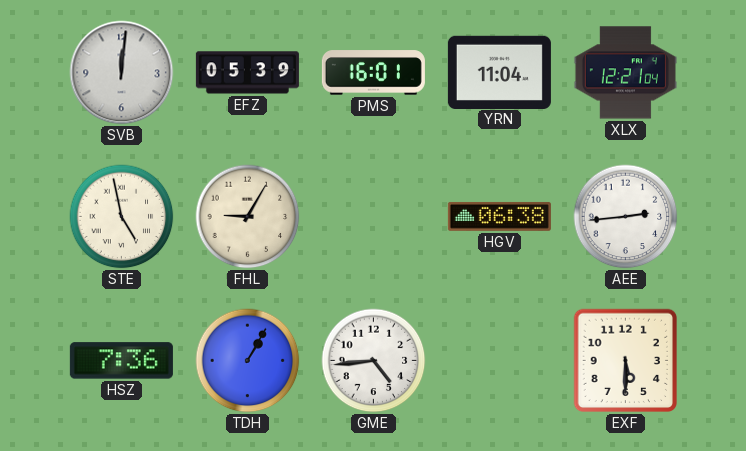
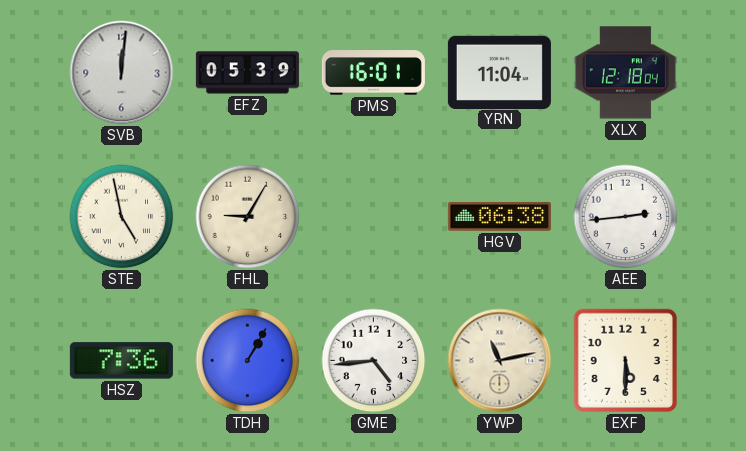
XLX: 12:21 -> 12:18 (625, 73)
YWP: none -> 11:13 (500, 361)
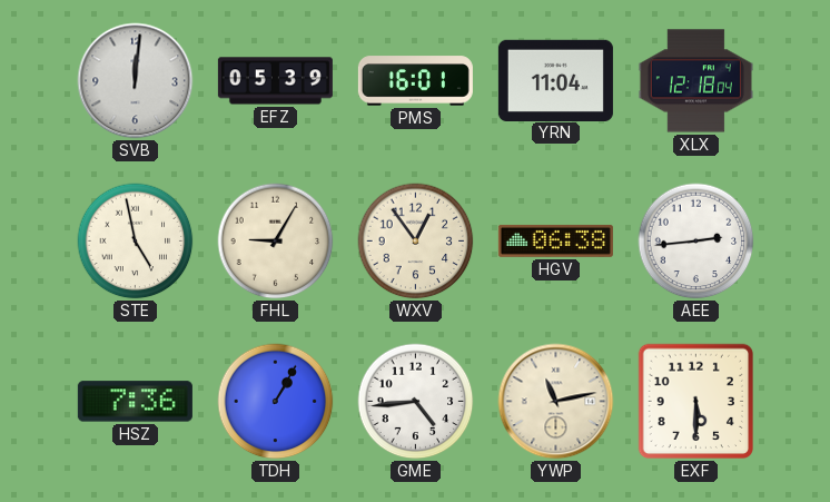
WXV: none -> 12:54 (416, 242)
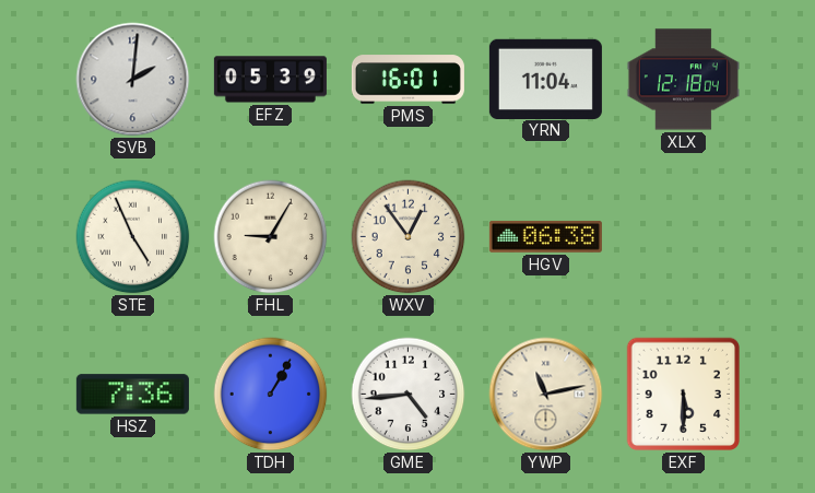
SVB: 12:01 -> 2:01 (133, 80)
STE: 4:58 -> 4:56 (133, 237)
AEE: 2:44 -> none (696, 242)
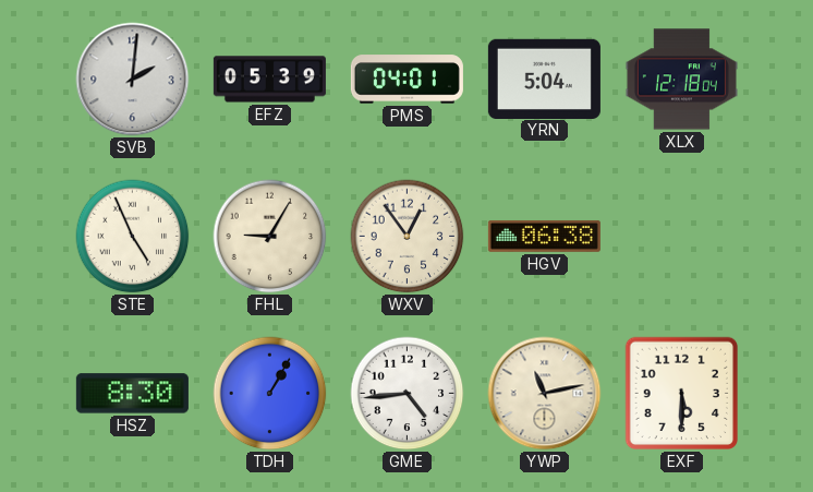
PMS: 16:01 -> 04:01 (406, 80)
YRN: 11:04 -> 5:04 (544, 79)
HSZ: 7:36 -> 8:30 (132, 394)
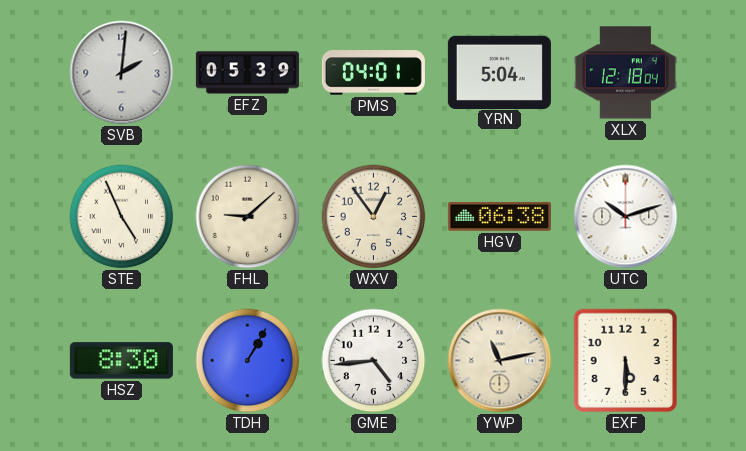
FHL: 9:05 -> 9:08 (248, 217)
UTC: none -> 10:12 (626, 217)
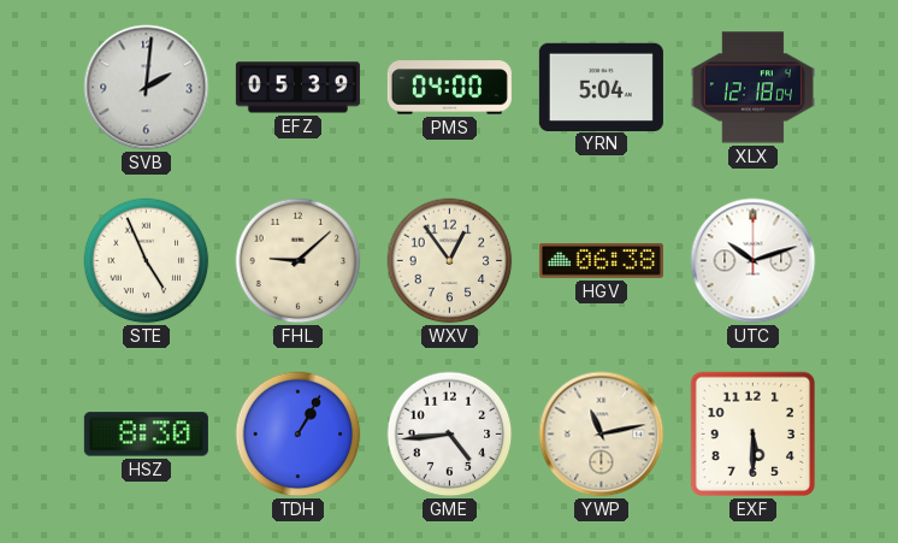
PMS: 04:01 -> 04:00 (449, 88)
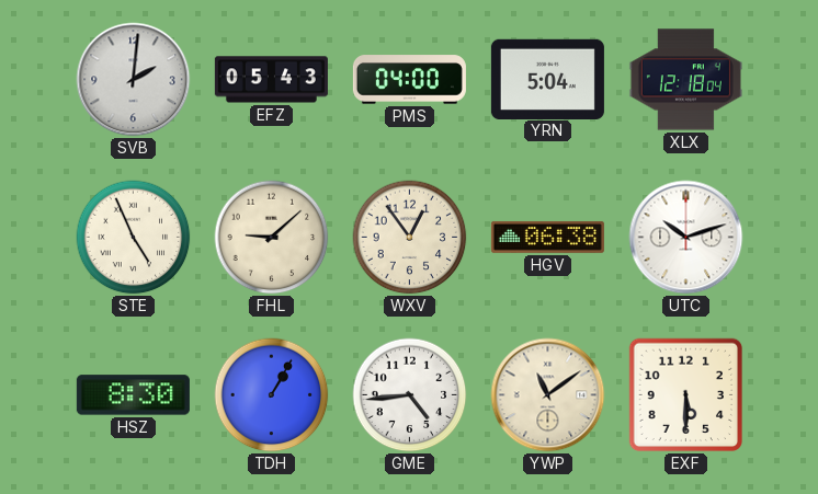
EFZ: 05:39 -> 05:43 (271, 80)
YWP: 11:13 -> 11:09 (548, 395)
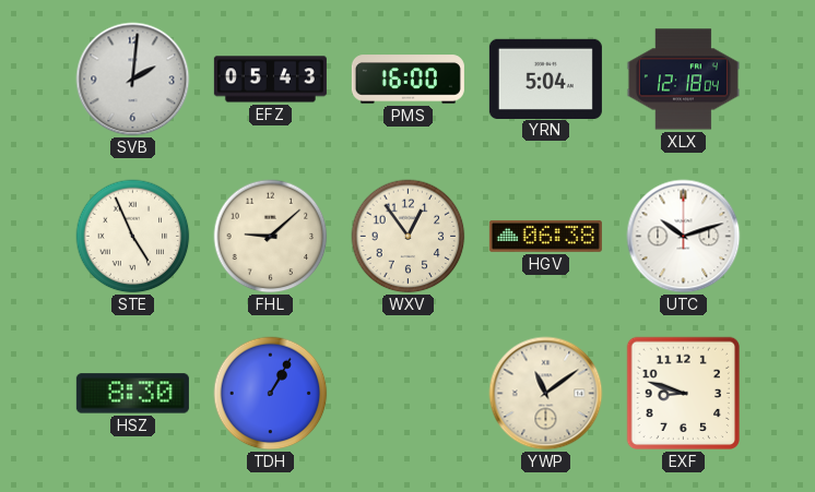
PMS: 04:00 -> 16:00 (407, 80)
GME: 4:44 -> none (410, 395)
EXF: 5:30 -> 8:48 (684, 394)
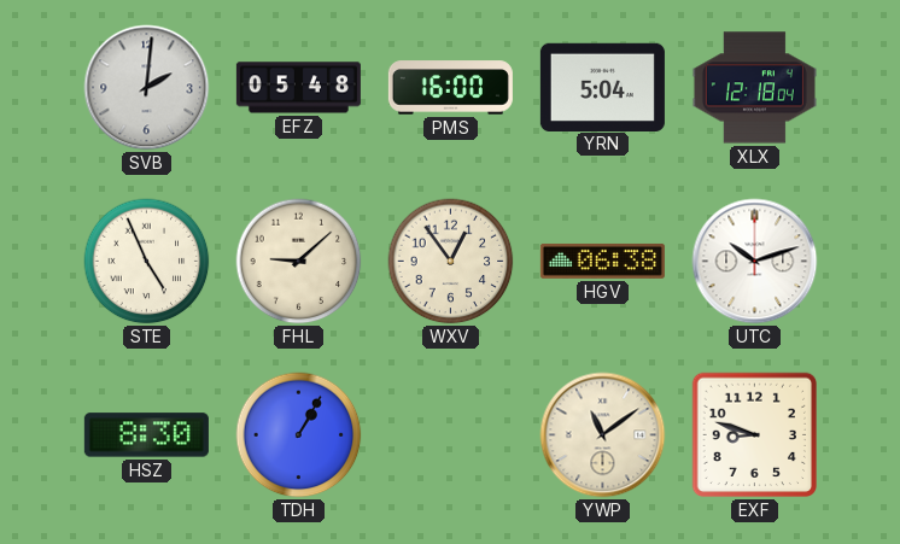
EFZ: 05:43 -> 05:48 (298, 88)
